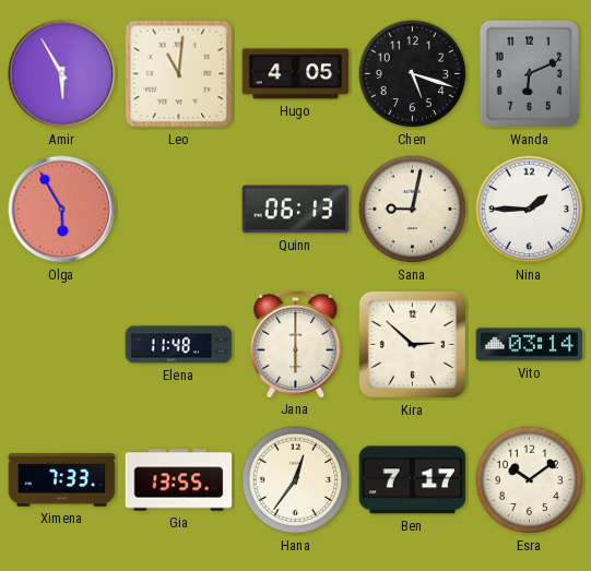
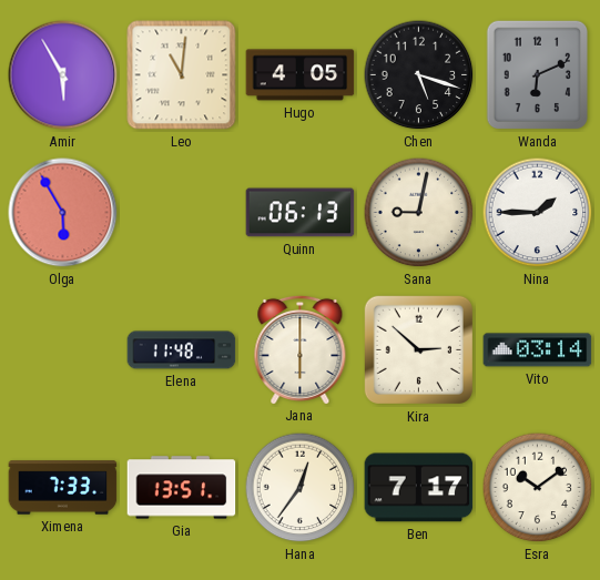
Gia: 13:55 -> 13:51 (182, 488)
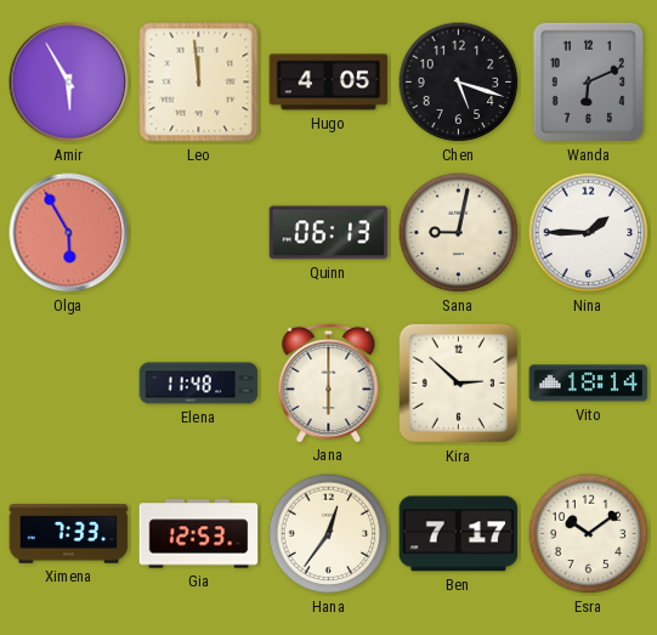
Leo: 11:01 -> 11:59 (199, 83)
Vito: 03:14 -> 18:14 (589, 384)
Gia: 13:51 -> 12:53 (199, 534)
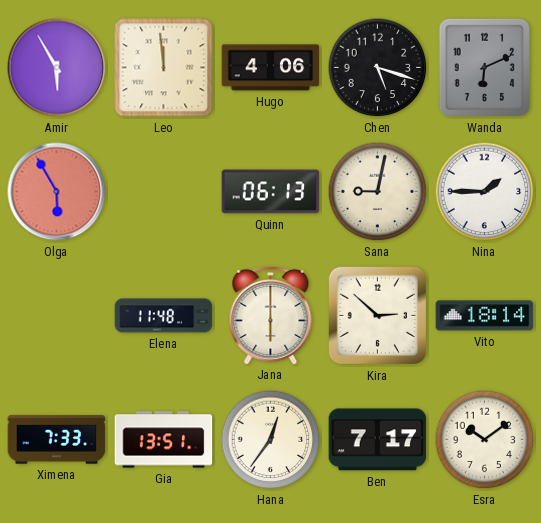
Hugo: 4:05 -> 4:06 (271, 68)
Gia: 12:53 -> 13:51 (164, 440)
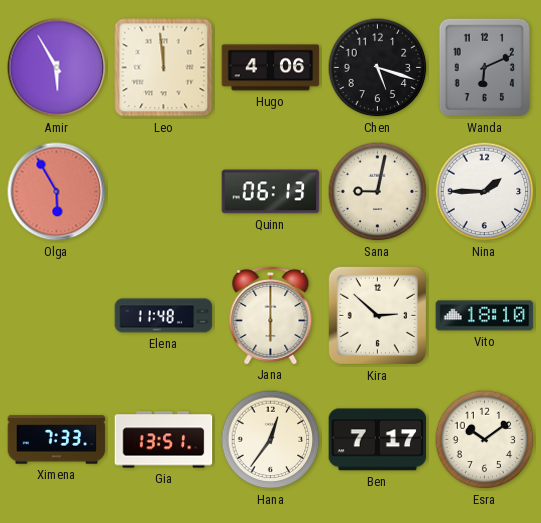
Vito: 18:14 -> 18:10 (485, 316)
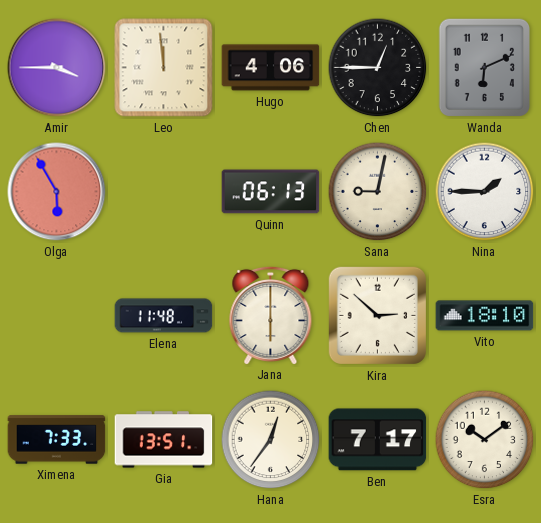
Amir: 5:55 -> 3:45 (57, 68)
Chen: 5:18 -> 12:45 (378, 68)
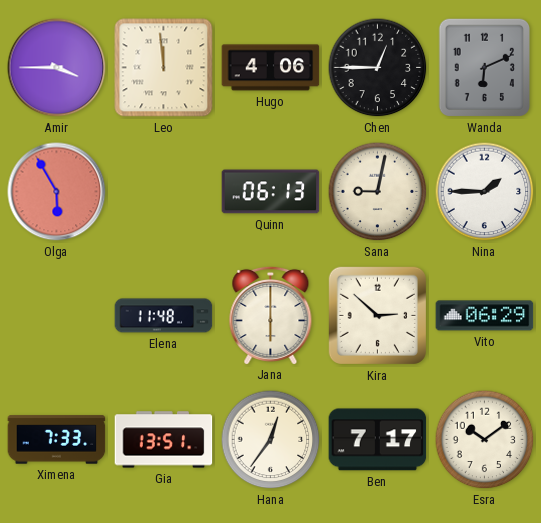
Vito: 18:10 -> 06:29 (485, 316)
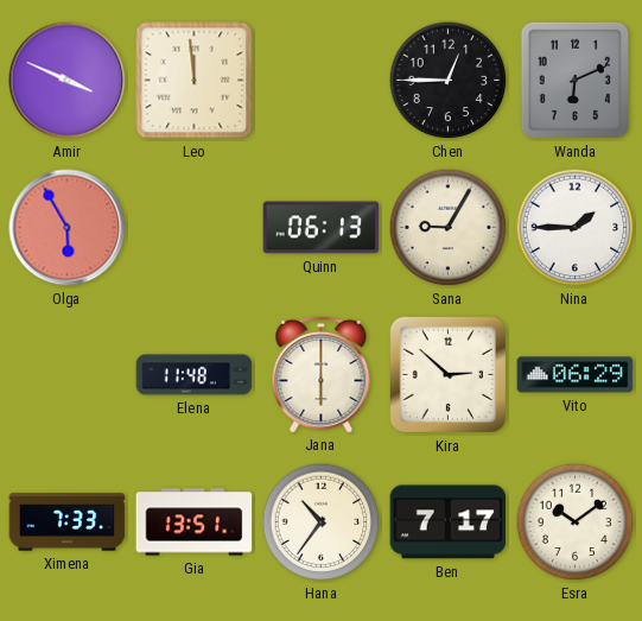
Amir: 3:45 -> 3:49 (68, 81)
Hugo: 4:06 -> none (271, 68)
Sana: 9:02 -> 9:05 (449, 228)
Hana: 12:36 -> 10:36 (322, 522)
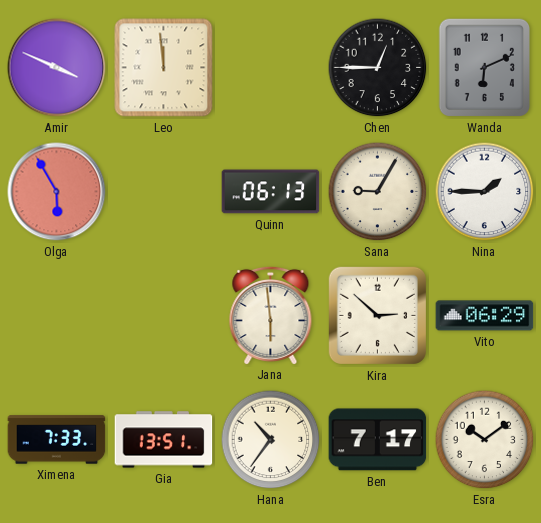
Elena: 11:48 -> none (195, 375)
Jana: 6:00 -> 5:59 (271, 315)
